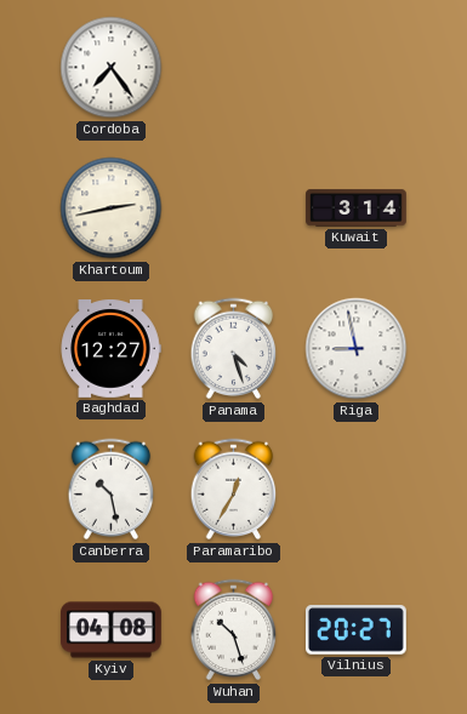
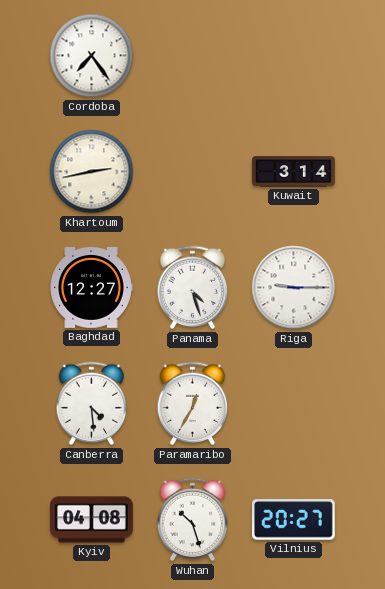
Riga: 8:58 -> 9:15 (294, 288)
Canberra: 10:28 -> 4:29 (92, 404)
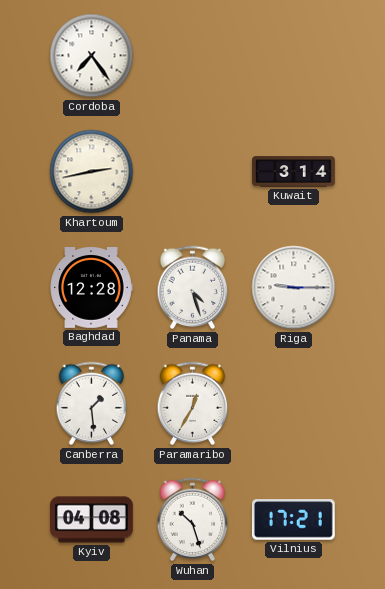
Baghdad: 12:27 -> 12:28 (91, 288)
Canberra: 4:29 -> 1:29 (92, 404)
Vilnius: 20:27 -> 17:21 (293, 520)
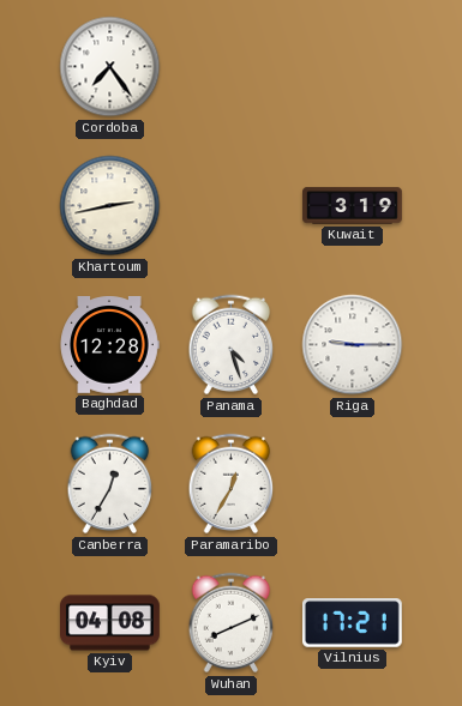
Kuwait: 3:14 -> 3:19 (353, 206)
Canberra: 1:29 -> 12:35 (110, 484)
Wuhan: 10:27 -> 8:11 (232, 623)
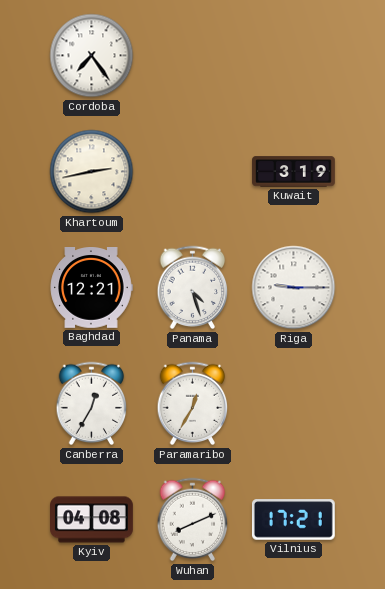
Baghdad: 12:28 -> 12:21 (91, 288)
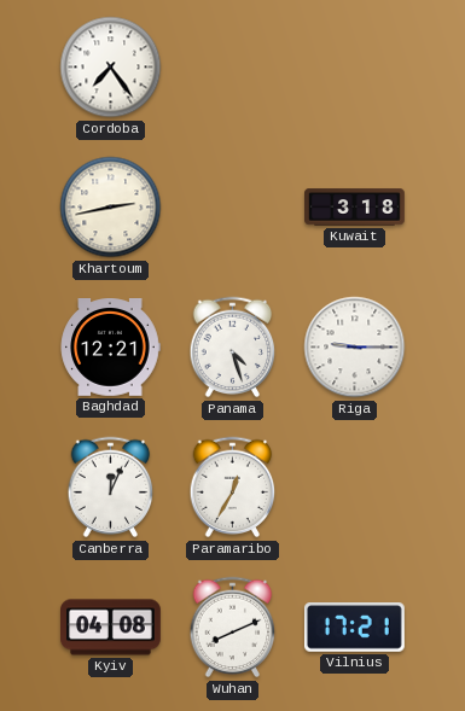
Kuwait: 3:19 -> 3:18 (355, 208)
Canberra: 12:35 -> 12:04 (111, 488)
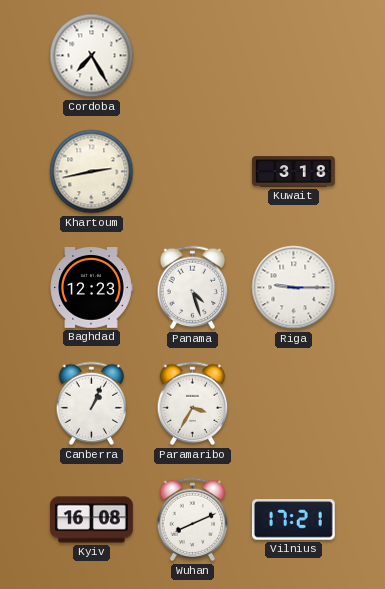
Cordoba: 7:24 -> 7:25 (92, 56)
Baghdad: 12:21 -> 12:23 (91, 288)
Canberra: 12:04 -> 1:04 (92, 404)
Paramaribo: 12:35 -> 3:35 (193, 404)
Kyiv: 04:08 -> 16:08 (92, 520)
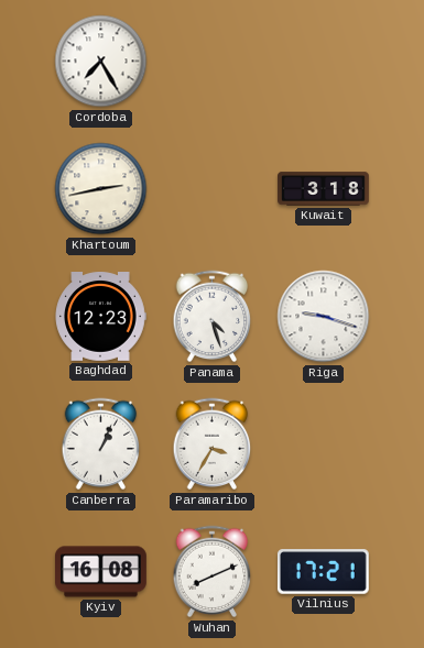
Riga: 9:15 -> 9:18 (324, 317)
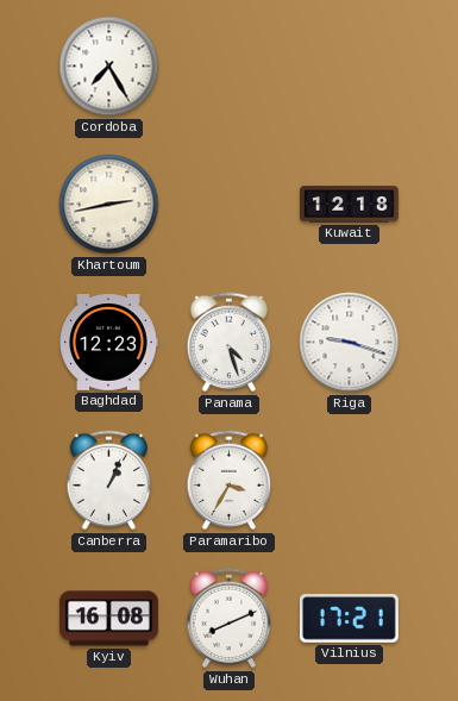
Kuwait: 3:18 -> 12:18 (350, 205)
